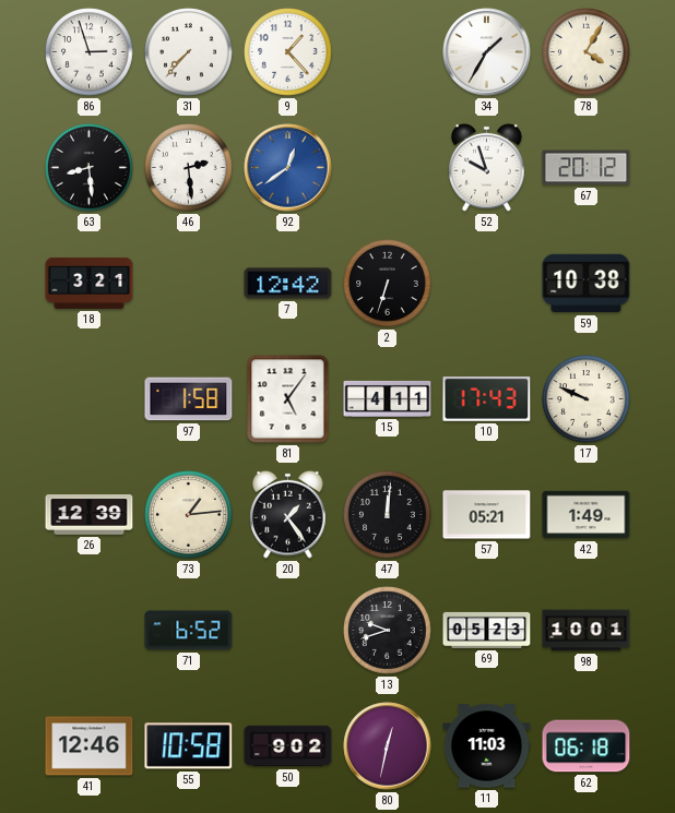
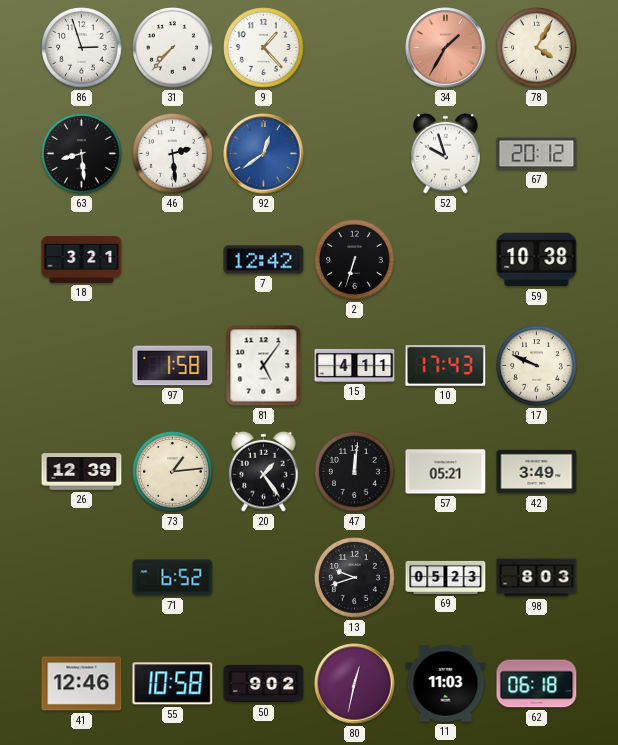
34 dial: white -> salmon (446, 48)
42: 1:49 -> 3:49 (537, 472)
98: 10:01 -> 8:03 (537, 578)
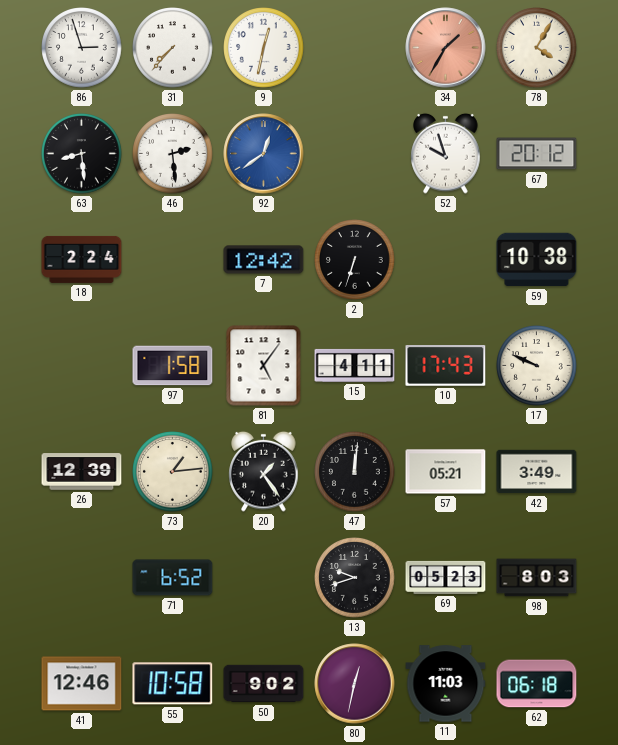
9: 1:23 -> 12:32 (264, 48)
18: 3:21 -> 2:24 (82, 259)
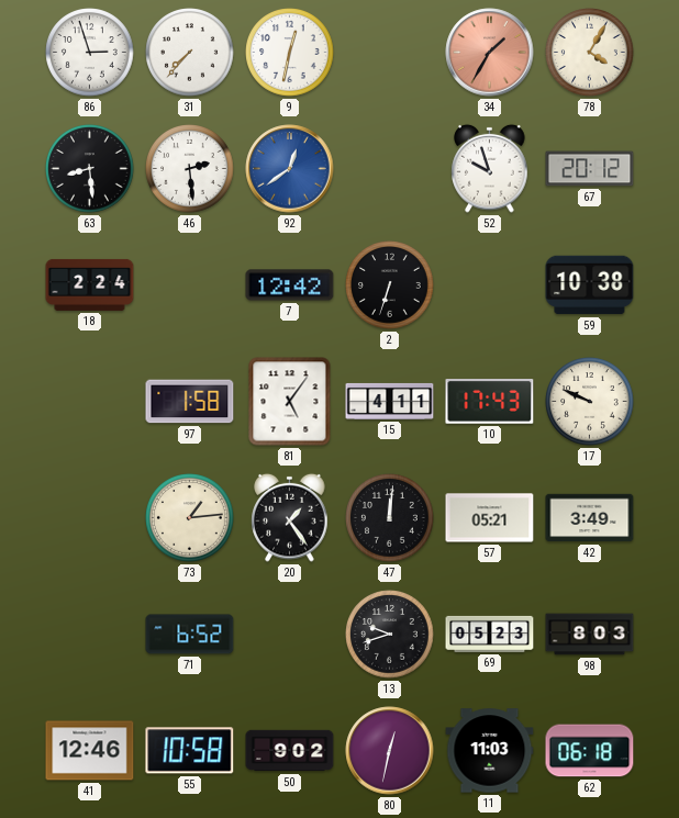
26: 12:39 -> none (82, 472)
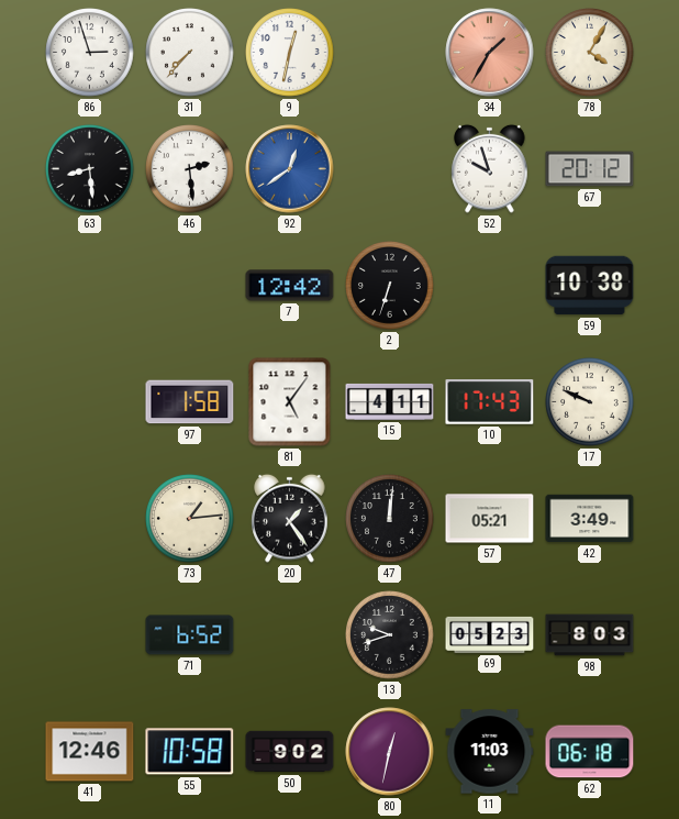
18: 2:24 -> none (90, 284)
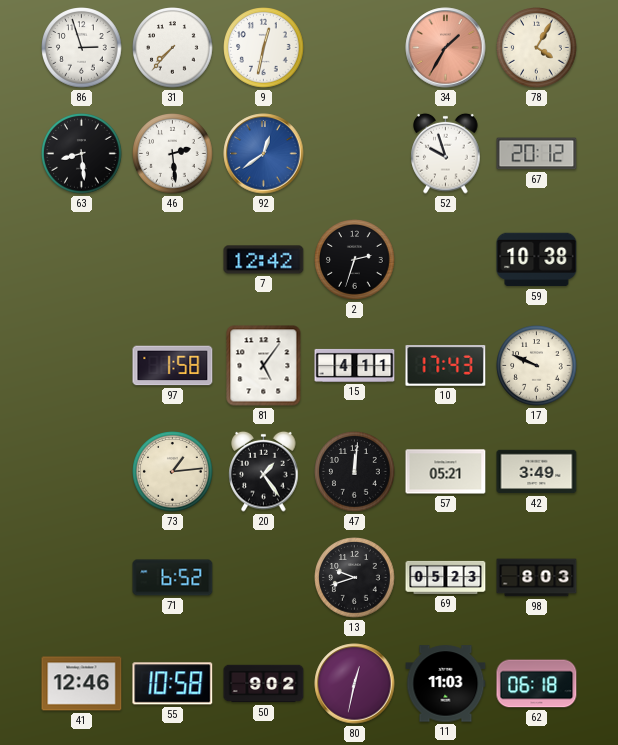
2: 6:33 -> 2:33 (355, 260)
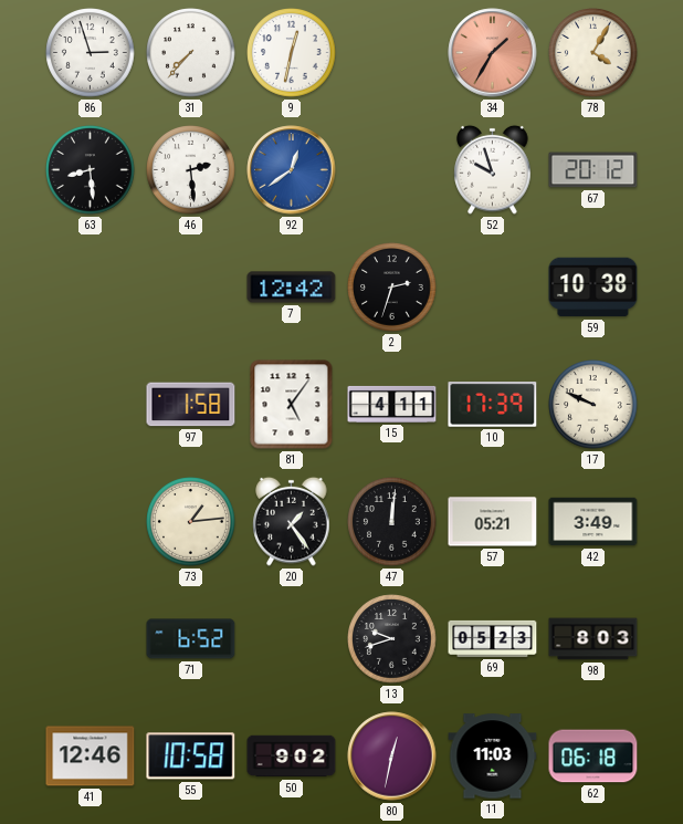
10: 17:43 -> 17:39 (493, 405)
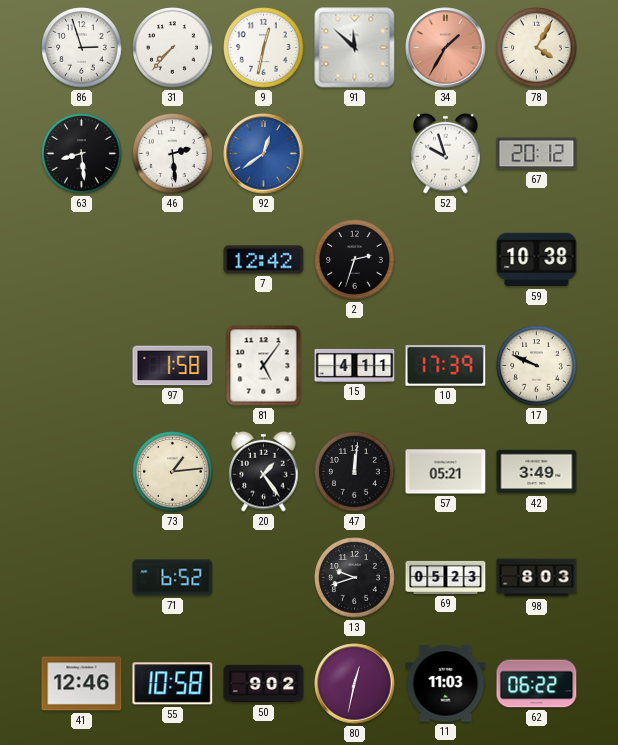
91: none -> 11:52 (355, 48)
62: 06:18 -> 06:22 (537, 684)
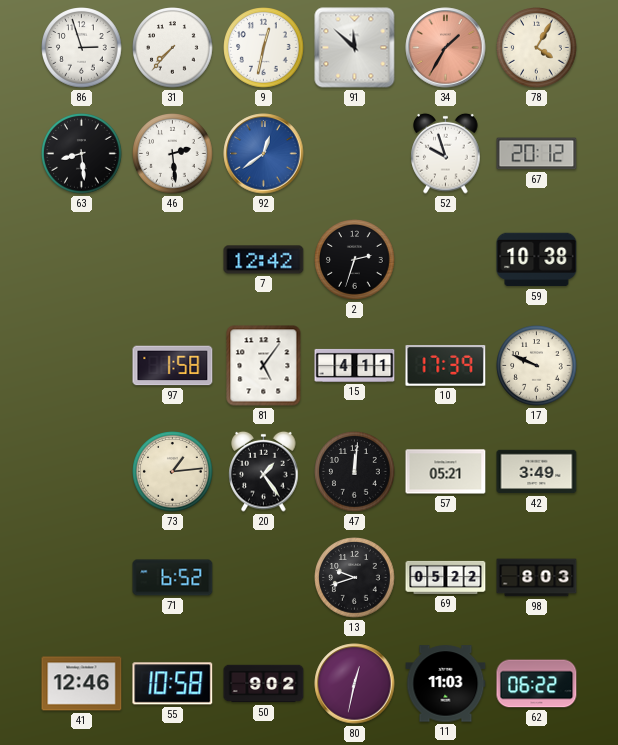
69: 05:23 -> 05:22 (446, 577)
